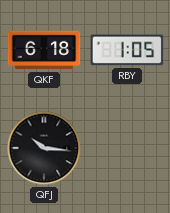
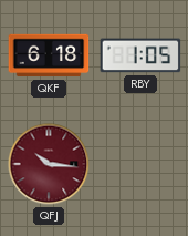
QFJ dial: black -> burgundy (49, 164)
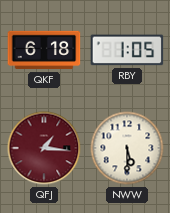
QFJ: 10:16 -> 1:16 (44, 148)
NWW: none -> 5:30 (127, 148)
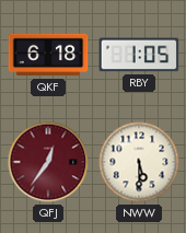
QFJ: 1:16 -> 12:36 (48, 162)
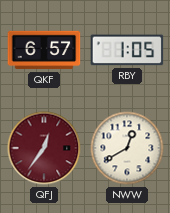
QKF: 6:18 -> 6:57 (44, 50)
NWW: 5:30 -> 12:40 (127, 148)
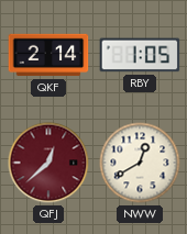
QKF: 6:57 -> 2:14 (48, 55)
QFJ: 12:36 -> 12:38 (48, 163)
